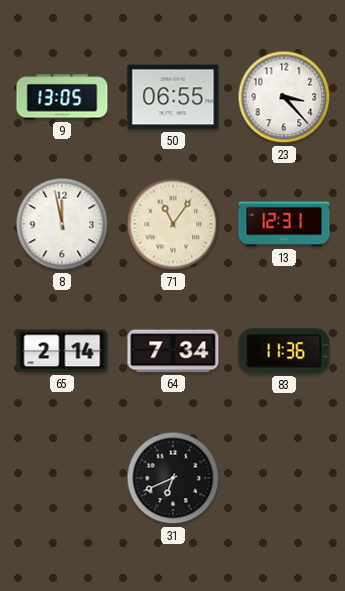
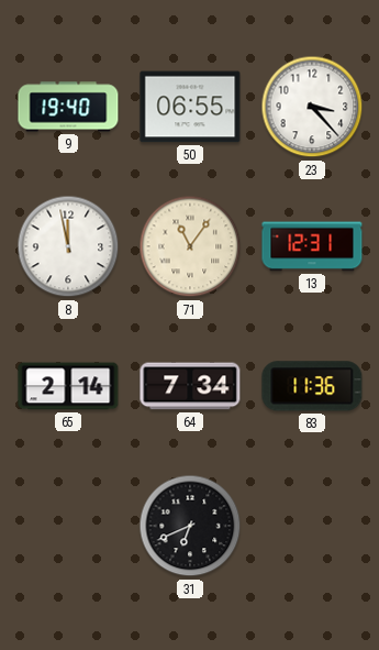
9: 13:05 -> 19:40 (68, 107)
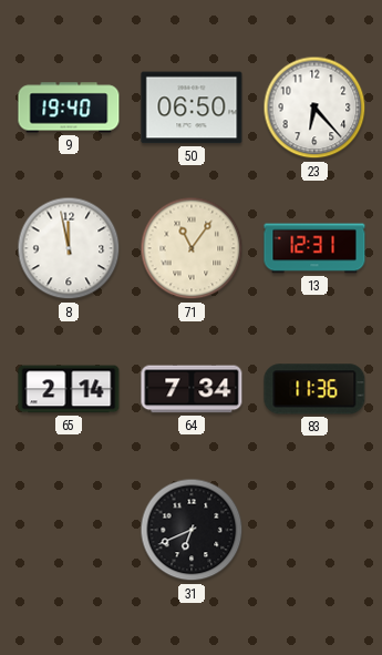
50: 06:55 -> 06:50 (192, 108)
23: 3:23 -> 6:23 (314, 108)
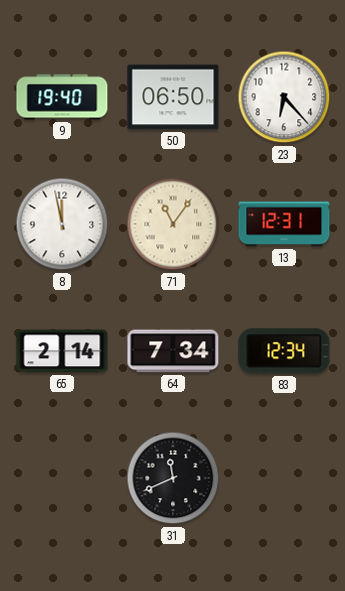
83: 11:36 -> 12:34 (284, 351)
31: 6:41 -> 11:41 (173, 478)
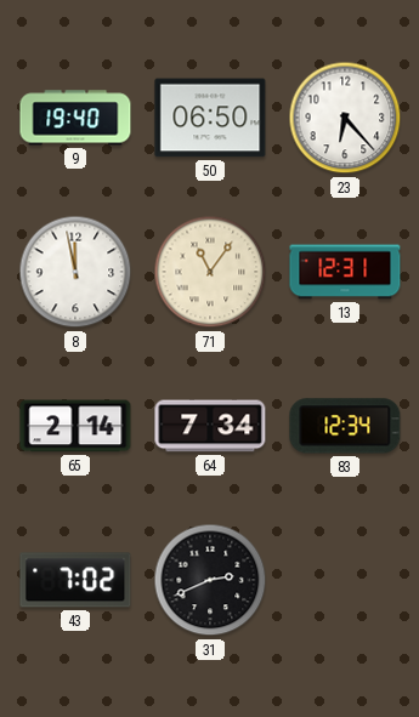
43: none -> 7:02 (75, 580)
31: 11:41 -> 2:41 (210, 580)
